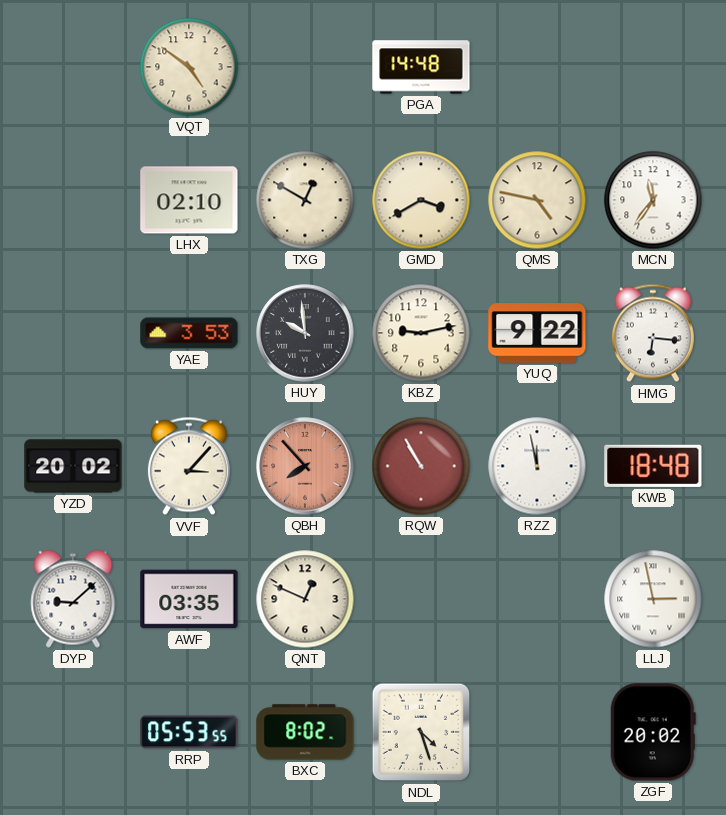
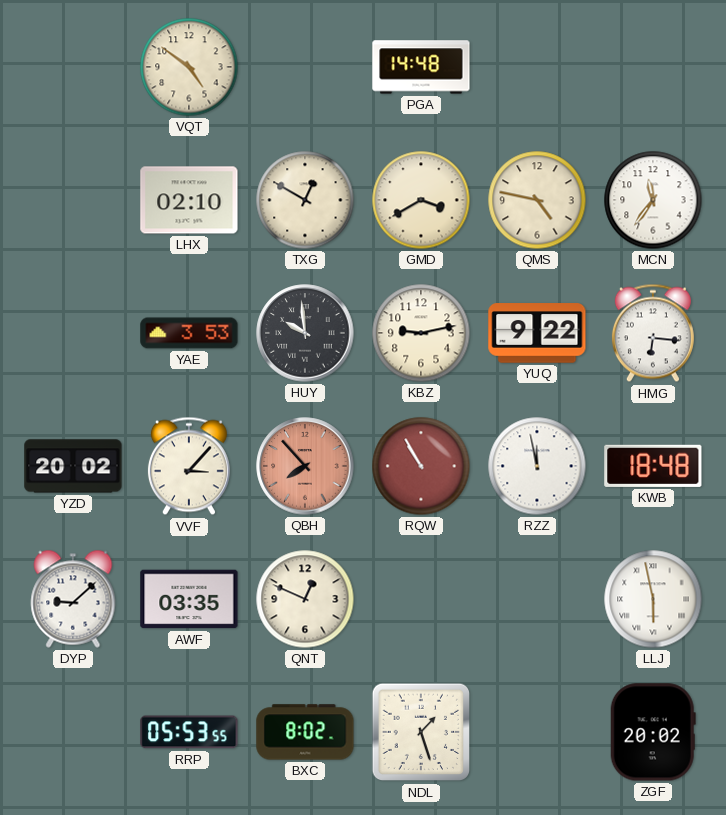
LLJ: 2:58 -> 5:58 (653, 599)
NDL: 4:27 -> 1:27 (421, 732)
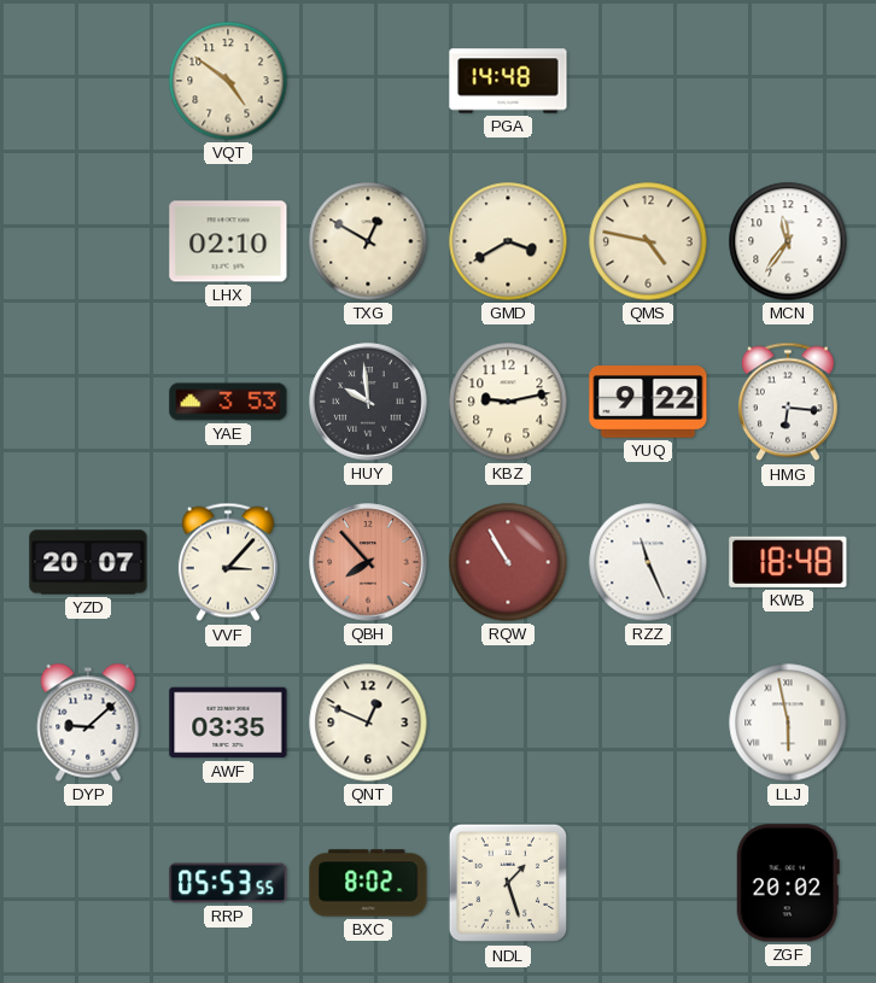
YZD: 20:02 -> 20:07 (88, 562)
RZZ: 11:58 -> 11:26 (648, 562)
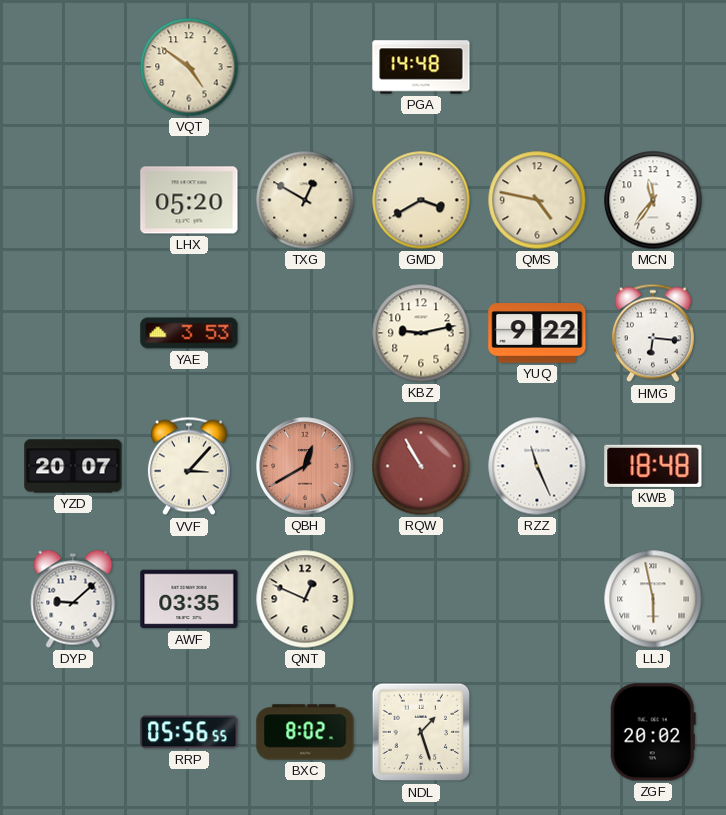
LHX: 02:10 -> 05:20 (189, 200)
HUY: 9:59 -> none (368, 402)
QBH: 7:53 -> 12:40 (305, 466)
RRP: 05:53 -> 05:56 (189, 732)
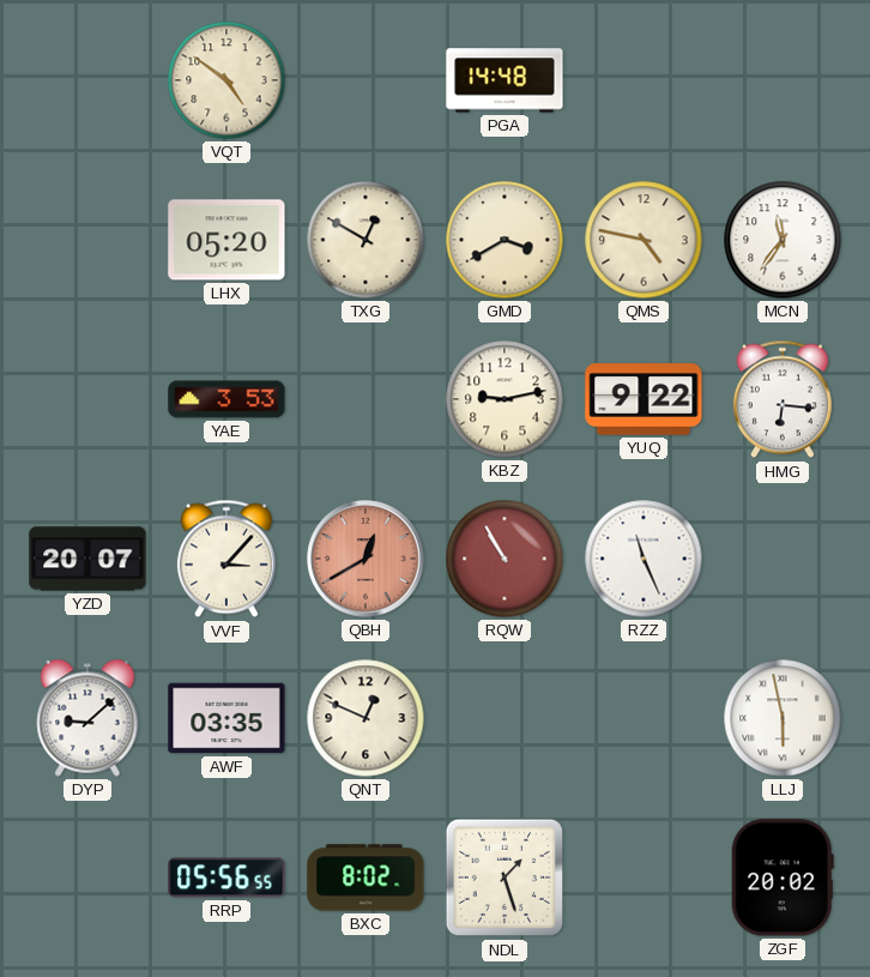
KWB: 18:48 -> none (653, 466)
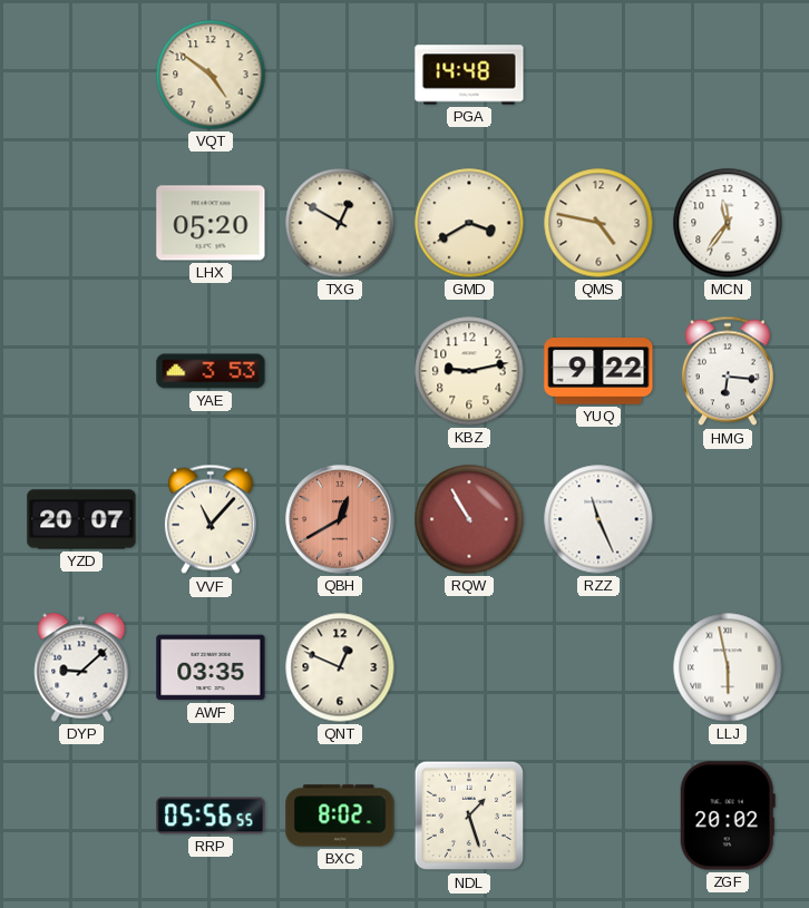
VVF: 3:07 -> 11:07 (211, 519)
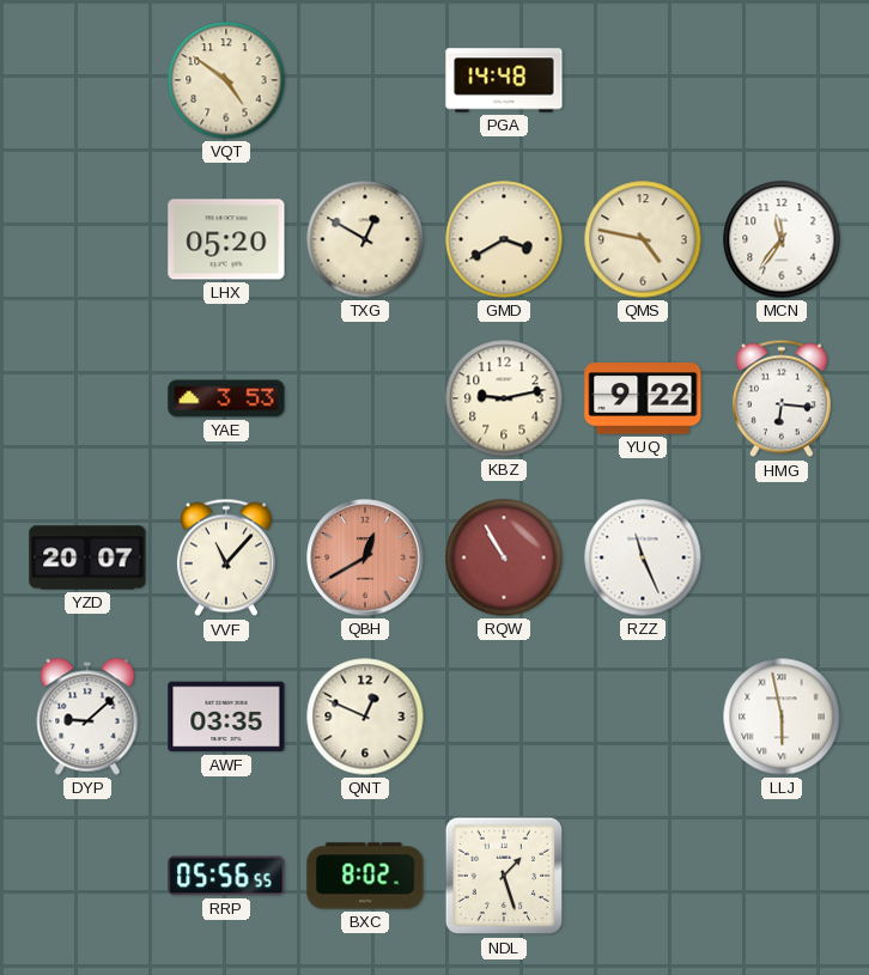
ZGF: 20:02 -> none (728, 816)
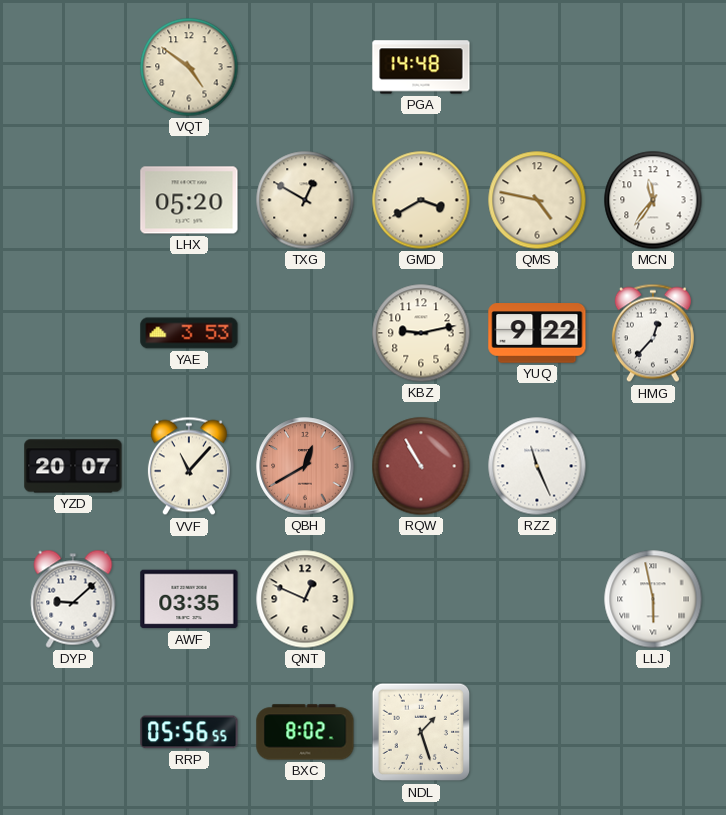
HMG: 6:16 -> 12:37 (653, 333)
